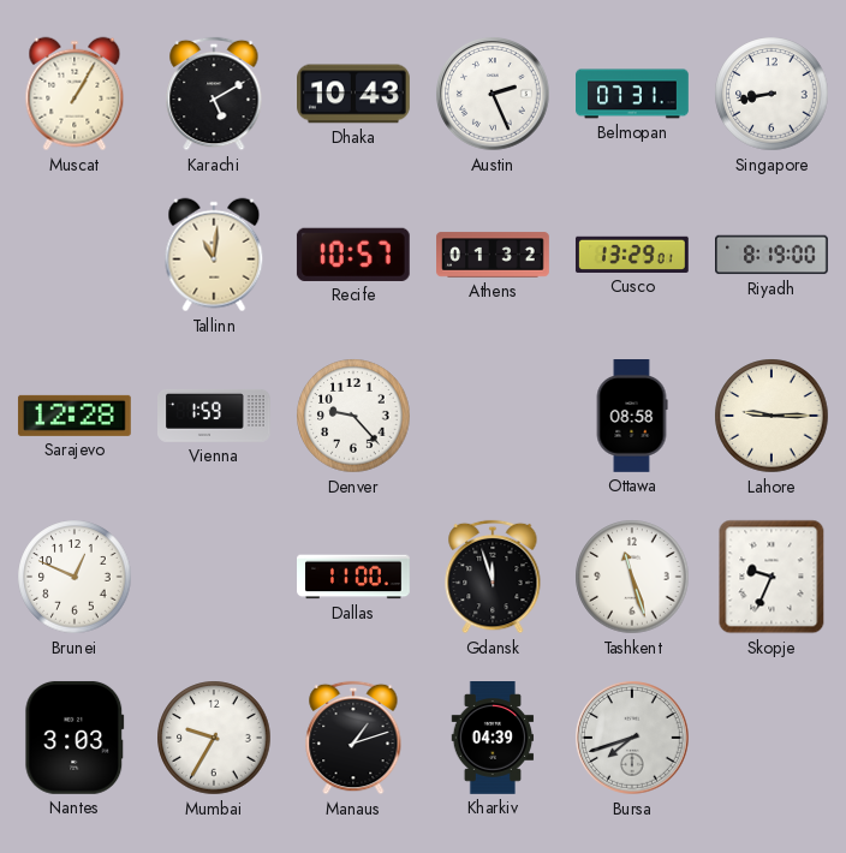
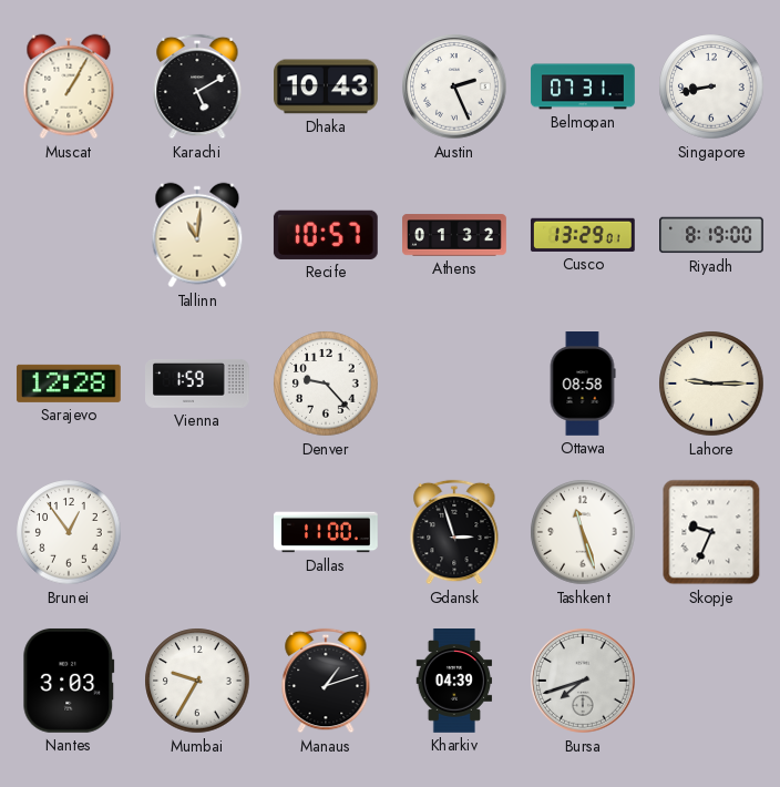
Brunei: 12:49 -> 12:54 (69, 532)
Gdansk: 11:57 -> 2:57 (454, 532)
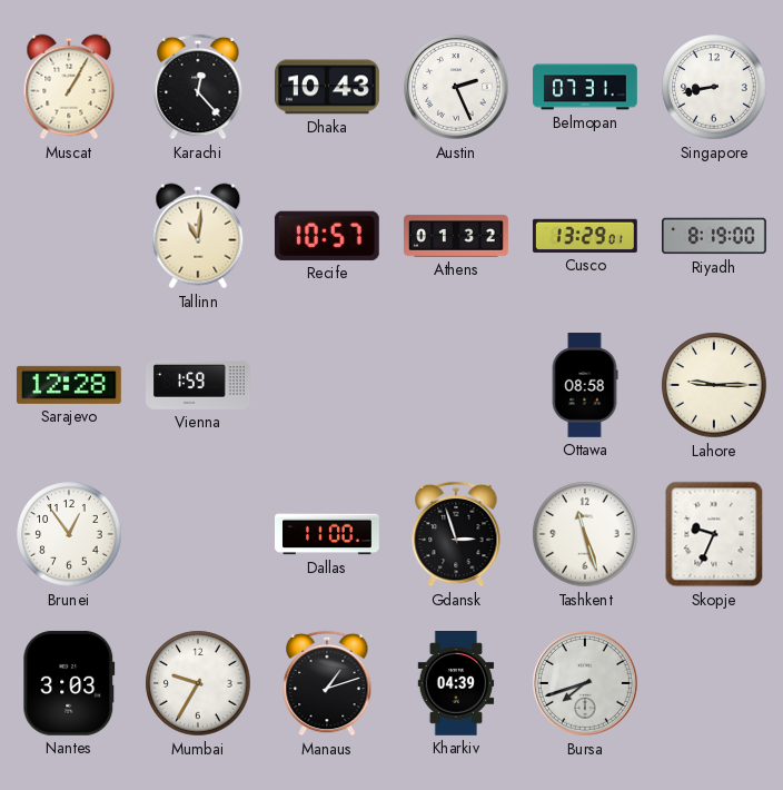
Karachi: 5:10 -> 12:23 (198, 87)
Denver: 9:23 -> none (326, 384)
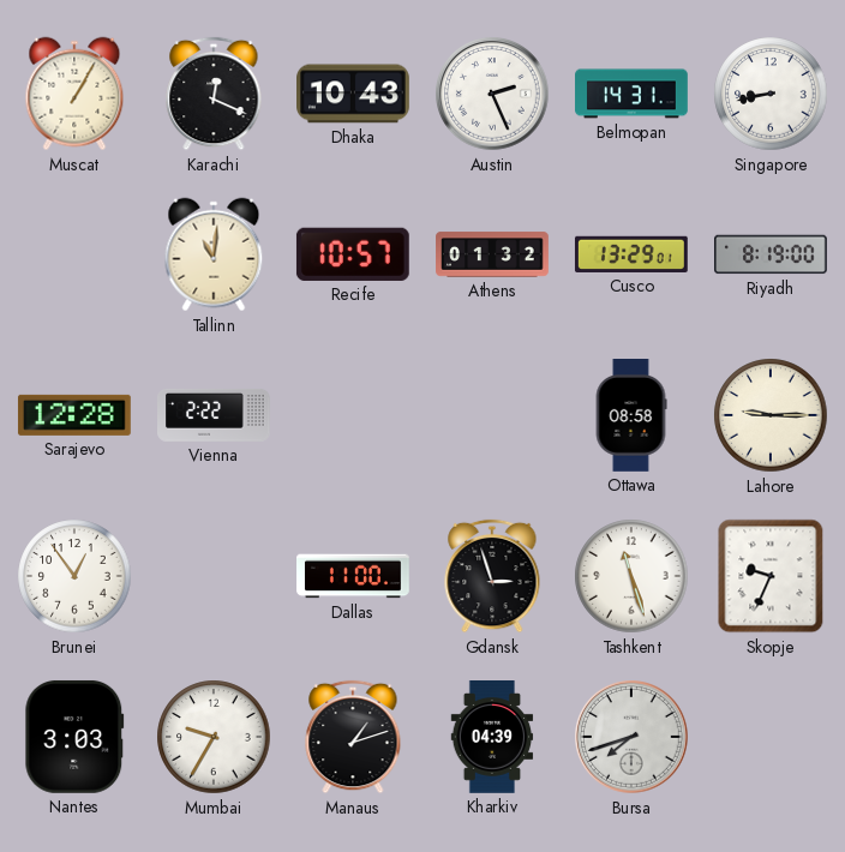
Karachi: 12:23 -> 12:19 (214, 94)
Belmopan: 07:31 -> 14:31 (631, 94)
Vienna: 1:59 -> 2:22 (215, 415)
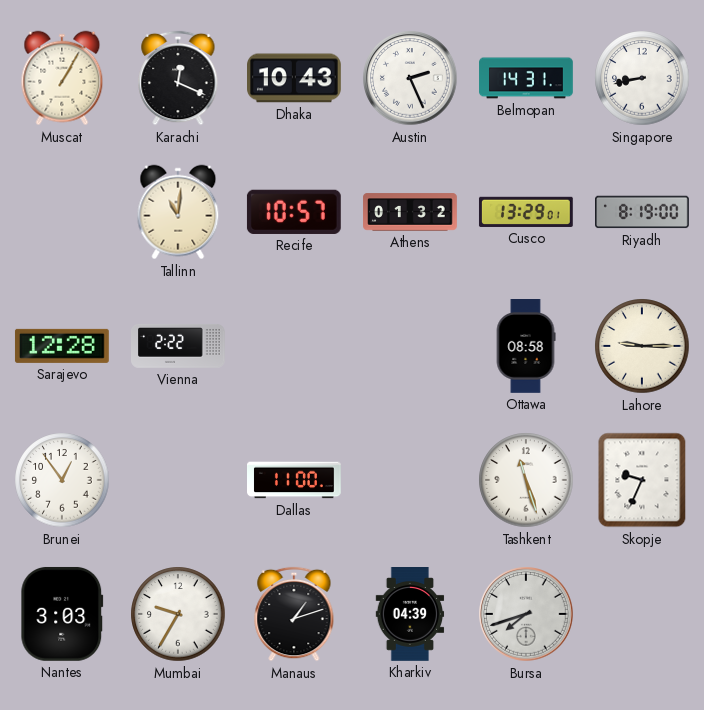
Gdansk: 2:57 -> none (492, 576)
